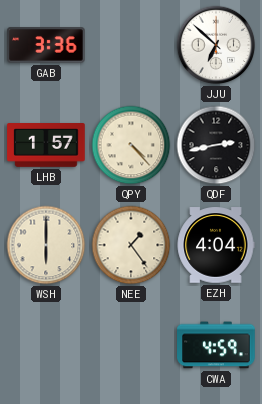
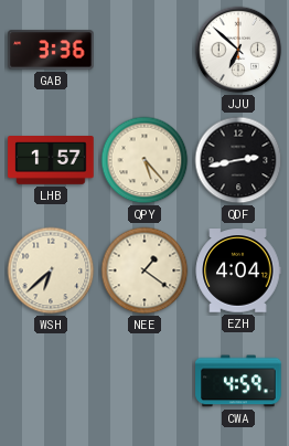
QPY: 4:23 -> 5:23 (144, 160)
WSH: 6:00 -> 6:38 (51, 270)
NEE: 1:24 -> 1:21 (144, 270)
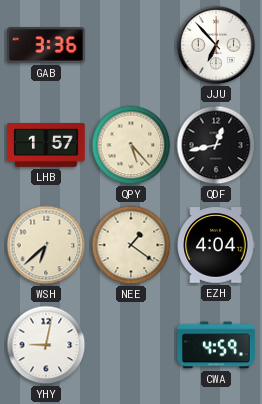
JJU: 6:52 -> 6:53 (216, 45)
QDF: 2:43 -> 12:43 (216, 145)
YHY: none -> 9:02 (46, 345)
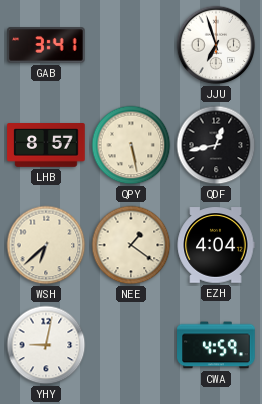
GAB: 3:36 -> 3:41 (46, 45)
JJU: 6:53 -> 6:57 (216, 45)
LHB: 1:57 -> 8:57 (46, 146)
QPY: 5:23 -> 5:28 (131, 145)
